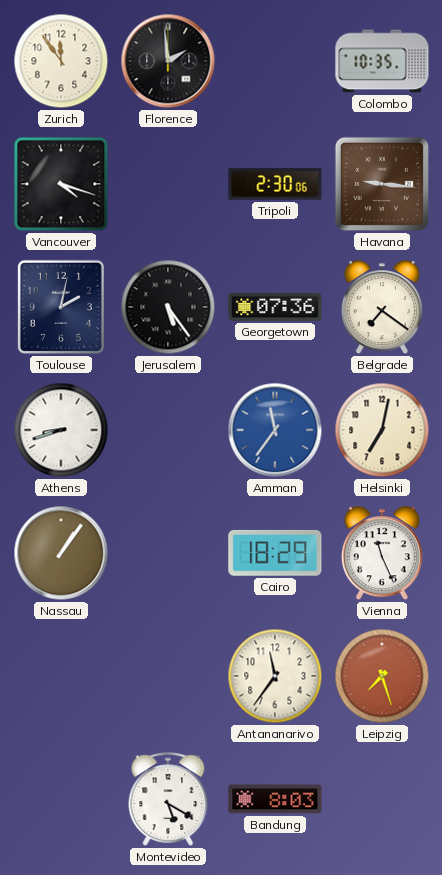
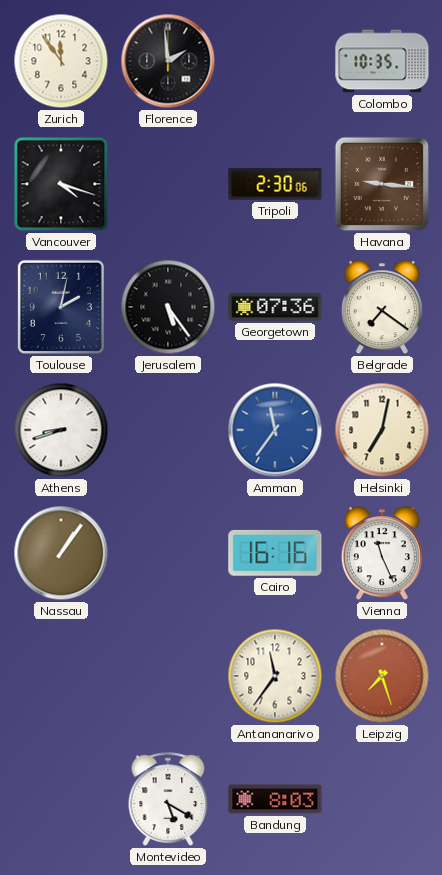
Cairo: 18:29 -> 16:16 (275, 553)
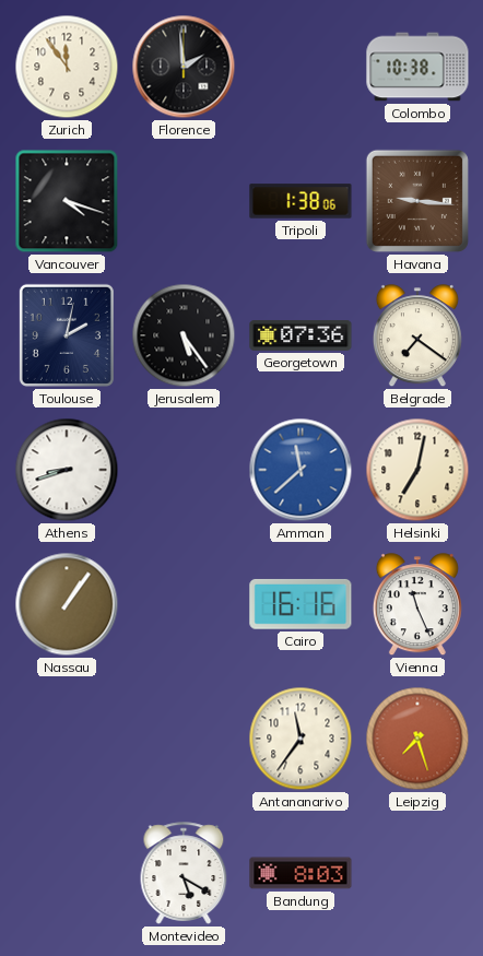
Colombo: 10:35 -> 10:38 (417, 67)
Tripoli: 2:30 -> 1:38 (301, 201)
Amman: 11:36 -> 11:38 (301, 470)
